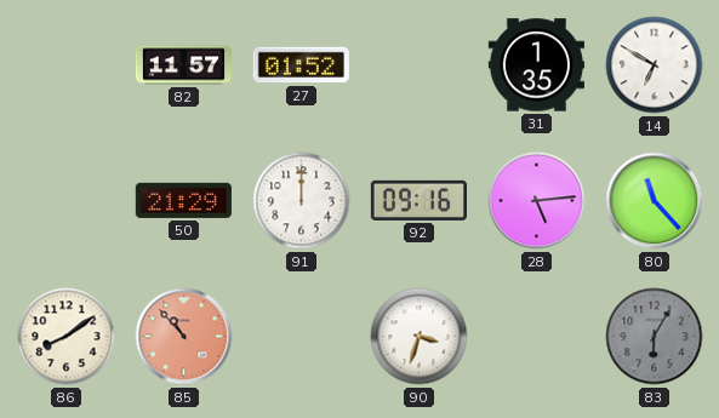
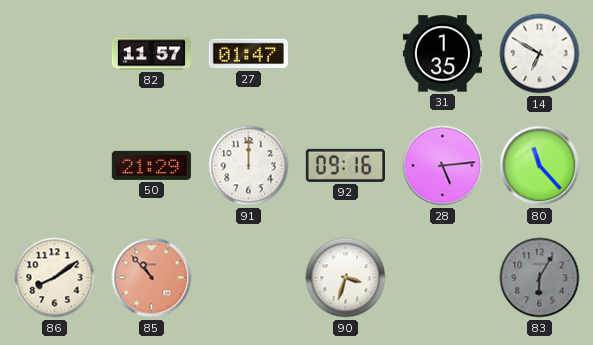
27: 01:52 -> 01:47 (248, 54)
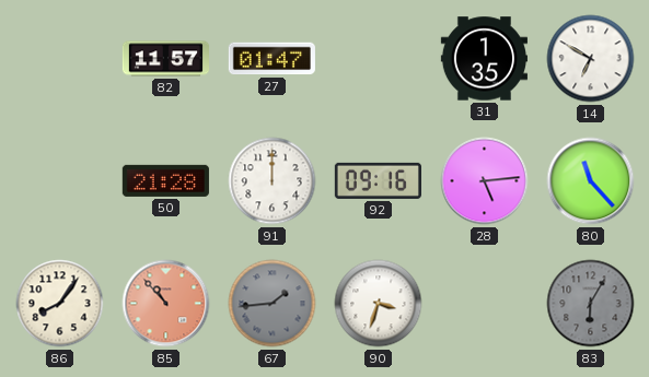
50: 21:29 -> 21:28 (165, 180)
86: 8:09 -> 8:06 (60, 304)
67: none -> 1:44 (273, 304)
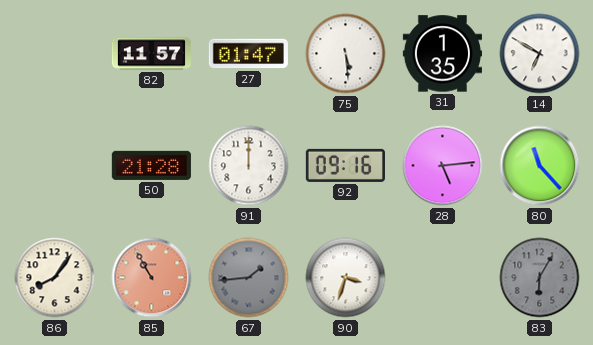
75: none -> 5:29 (346, 54)
85: 10:53 -> 10:55 (152, 278)
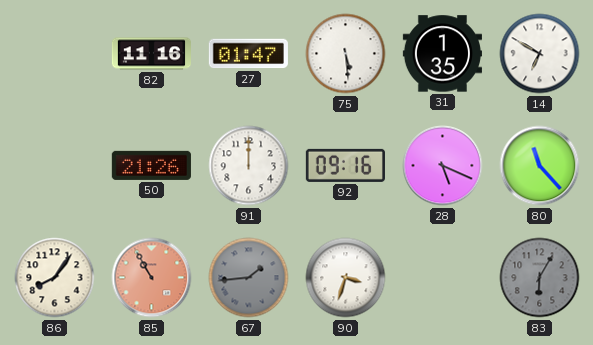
82: 11:57 -> 11:16 (151, 54)
50: 21:28 -> 21:26 (151, 165)
28: 5:14 -> 5:19 (443, 166)
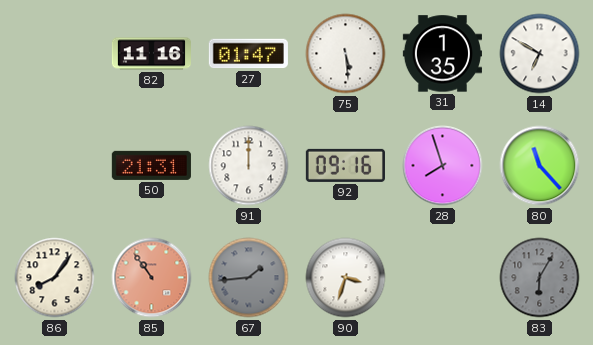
50: 21:26 -> 21:31 (151, 165)
28: 5:19 -> 7:57 (443, 166)
85: 10:55 -> 10:54 (152, 278)
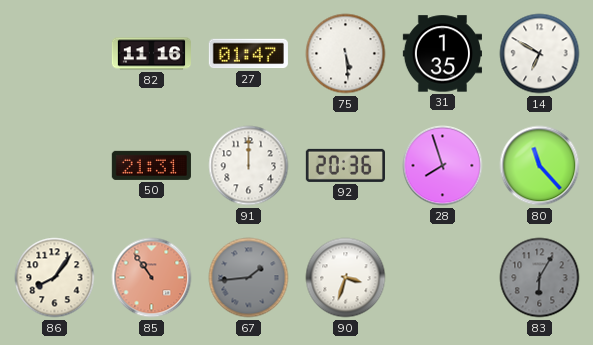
92: 09:16 -> 20:36 (345, 165)
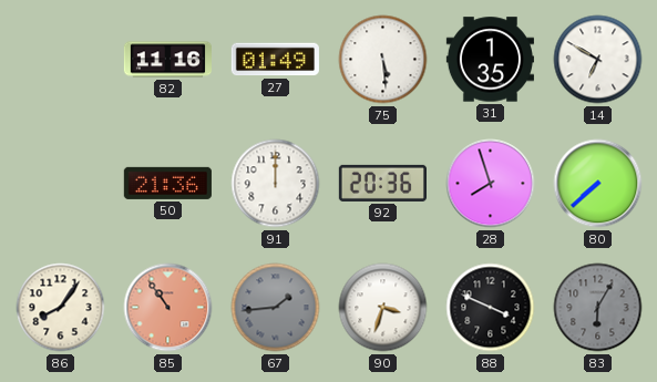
27: 01:47 -> 01:49 (275, 60)
50: 21:31 -> 21:36 (167, 183)
80: 11:23 -> 7:38 (598, 184)
88: none -> 3:49 (491, 308)
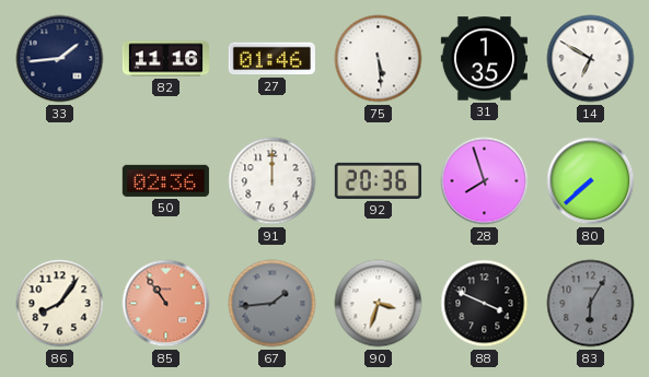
33: none -> 1:44 (60, 59)
27: 01:49 -> 01:46 (271, 59)
50: 21:36 -> 02:36 (165, 180)
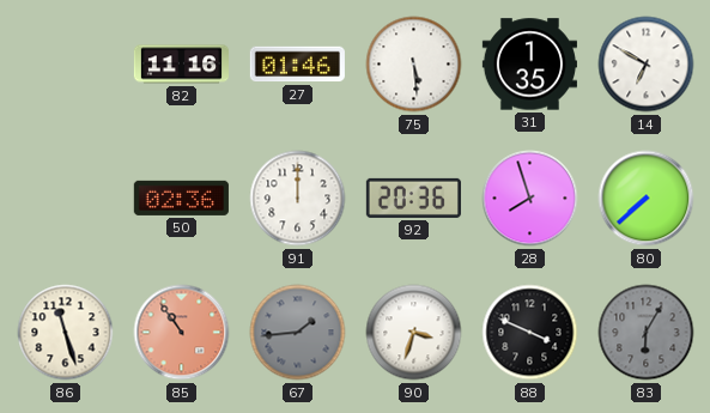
33: 1:44 -> none (60, 59)
86: 8:06 -> 11:27 (66, 333)
